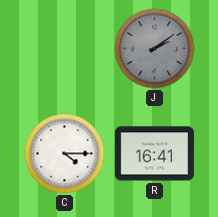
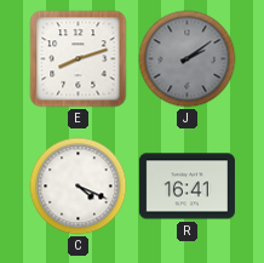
E: none -> 8:12 (79, 59)
C: 4:15 -> 4:19 (79, 187)
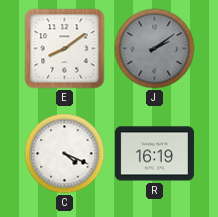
E: 8:12 -> 8:09 (65, 49)
R: 16:41 -> 16:19 (154, 154)
